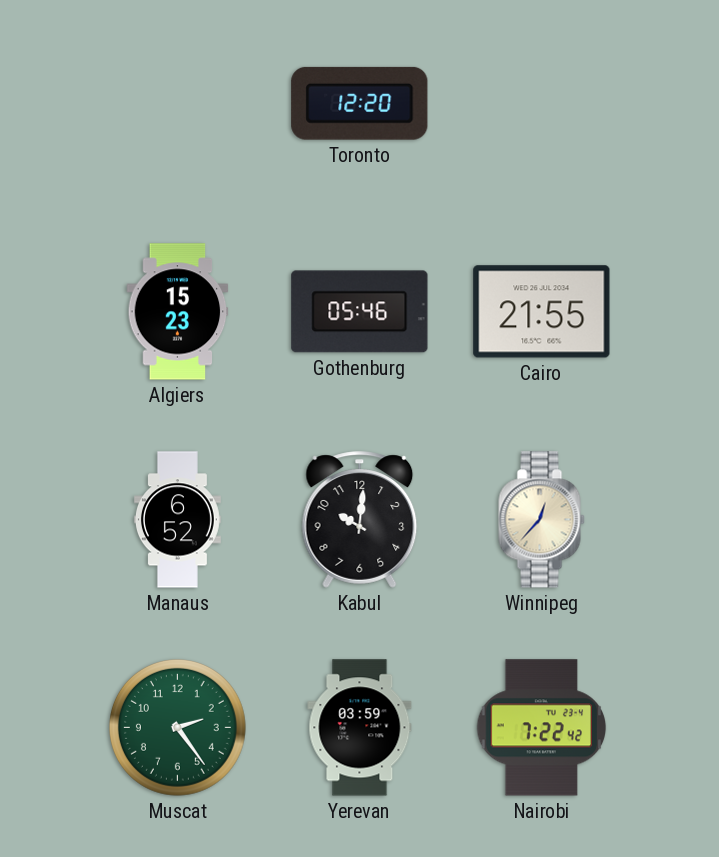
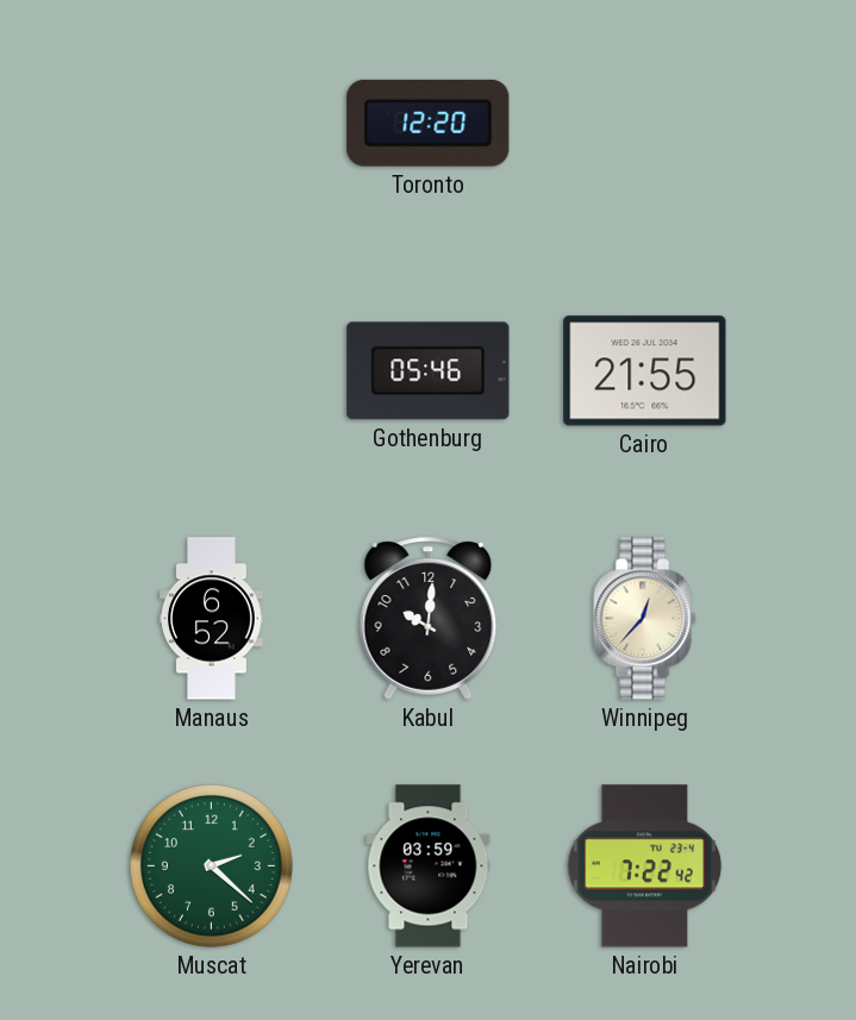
Algiers: 15:23 -> none (178, 312)
Muscat: 2:24 -> 2:22 (211, 865)
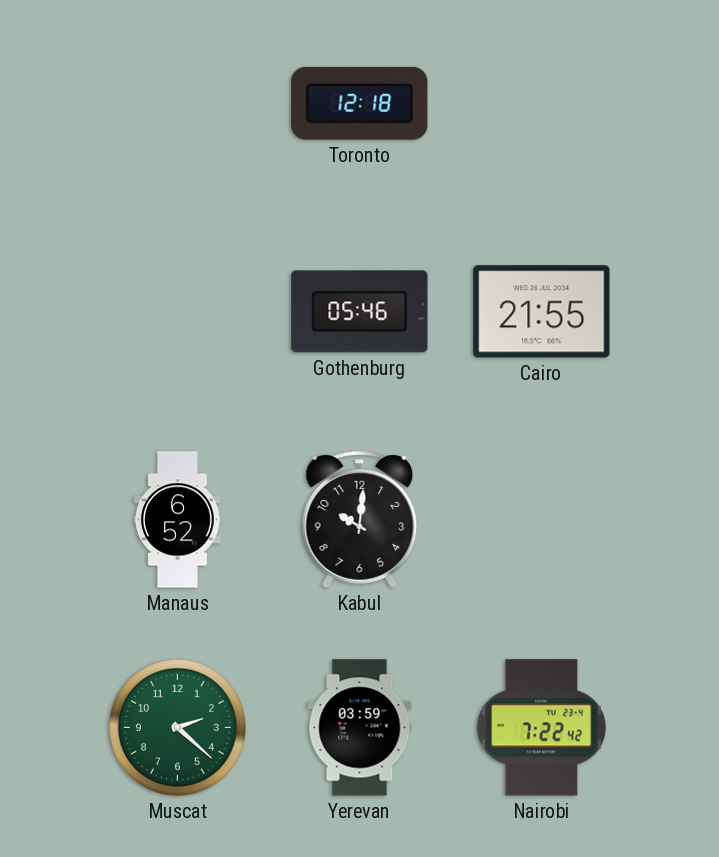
Toronto: 12:20 -> 12:18 (360, 103)
Winnipeg: 12:37 -> none (645, 619)
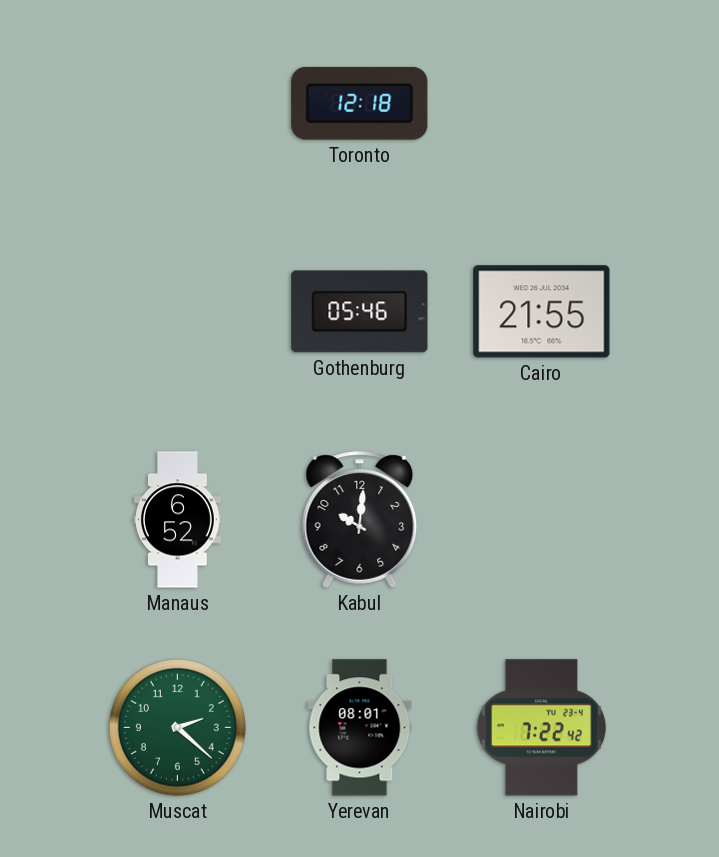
Yerevan: 03:59 -> 08:01 (360, 728)
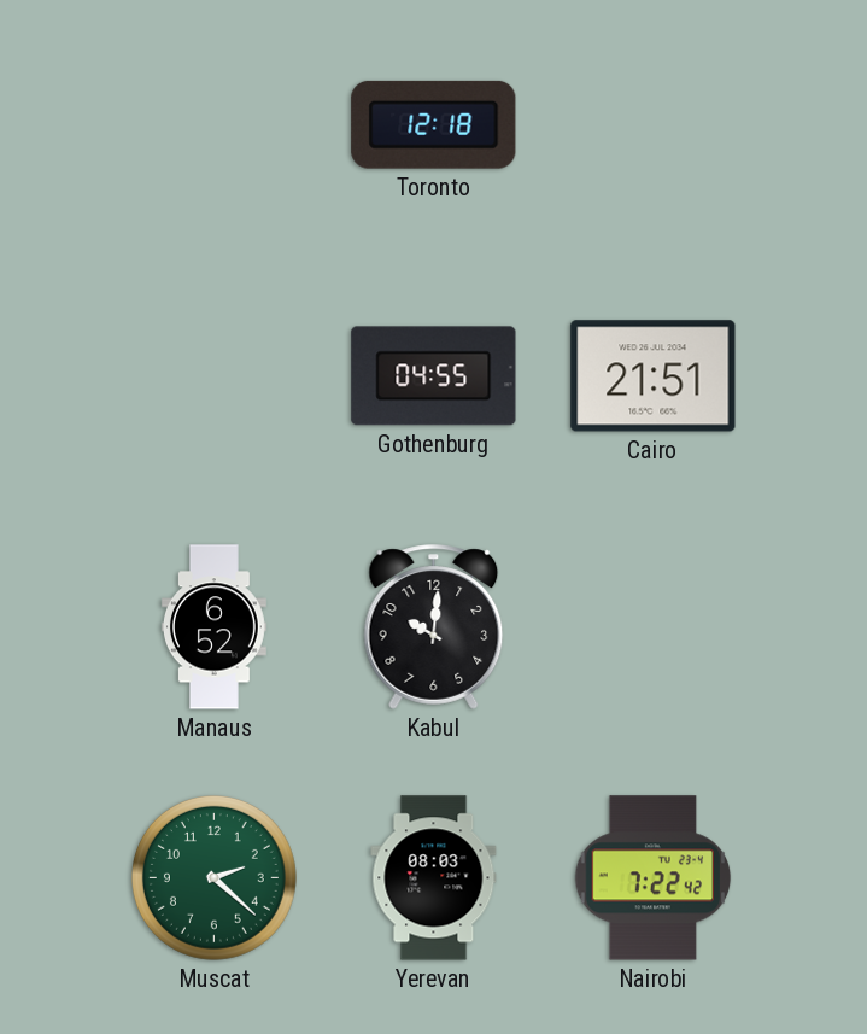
Gothenburg: 05:46 -> 04:55 (434, 376)
Cairo: 21:55 -> 21:51 (654, 376)
Yerevan: 08:01 -> 08:03 (434, 878)
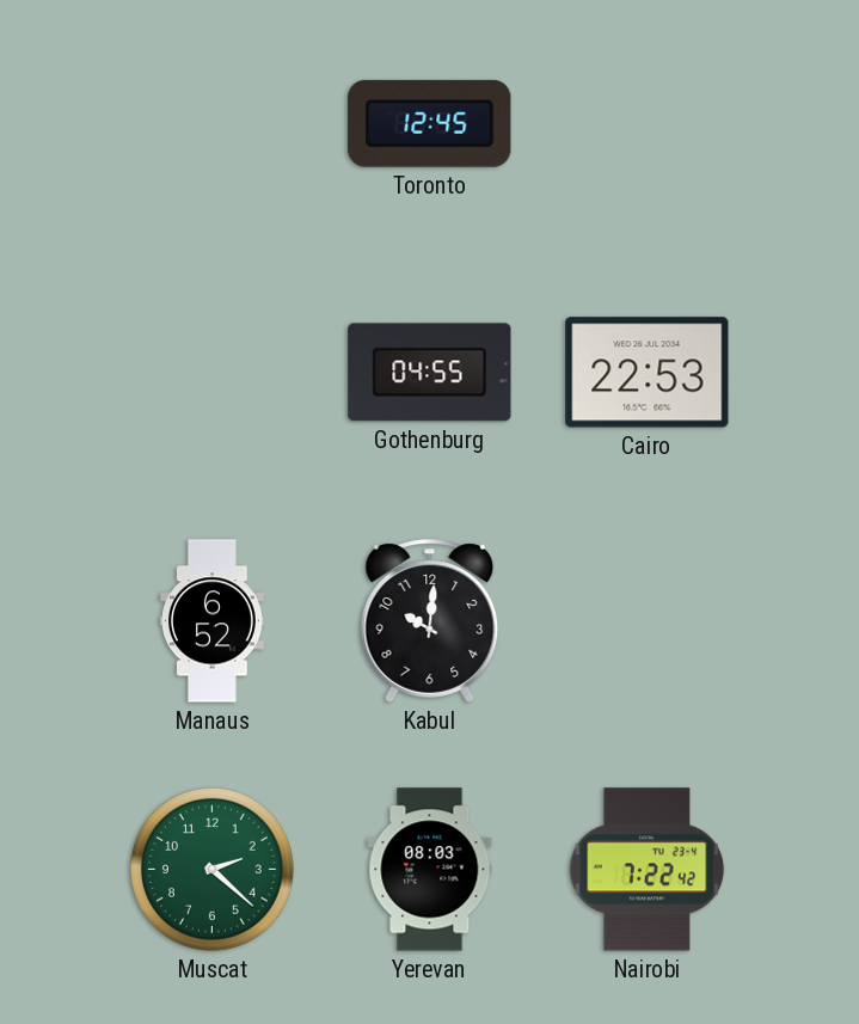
Toronto: 12:18 -> 12:45 (430, 123)
Cairo: 21:51 -> 22:53 (648, 373)
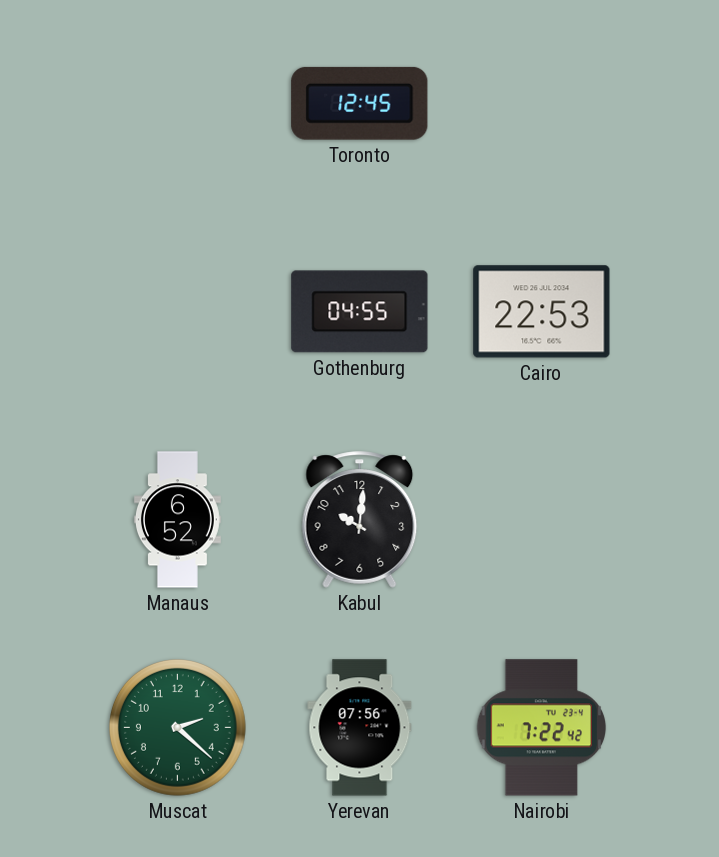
Yerevan: 08:03 -> 07:56 (360, 728)
